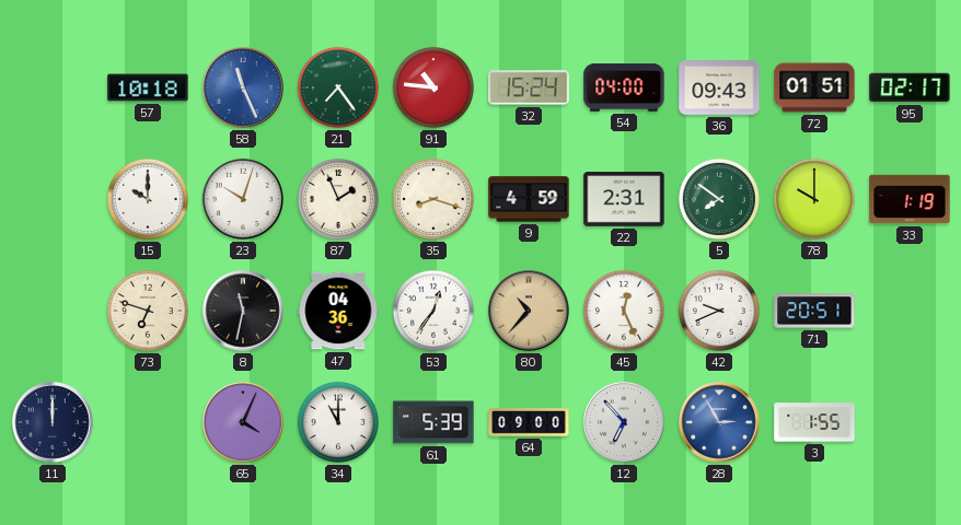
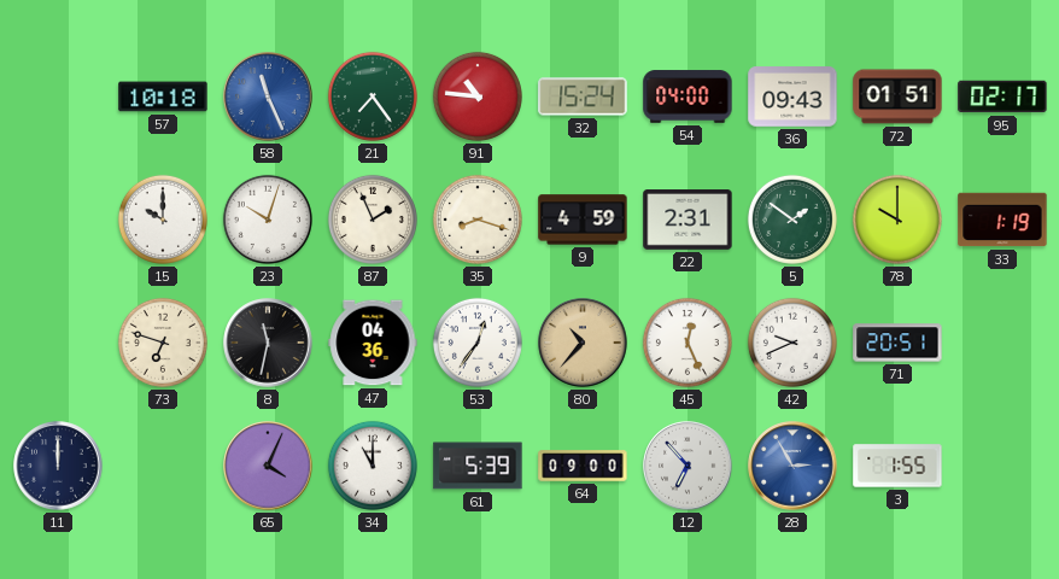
5: 7:51 -> 1:51 (792, 220)
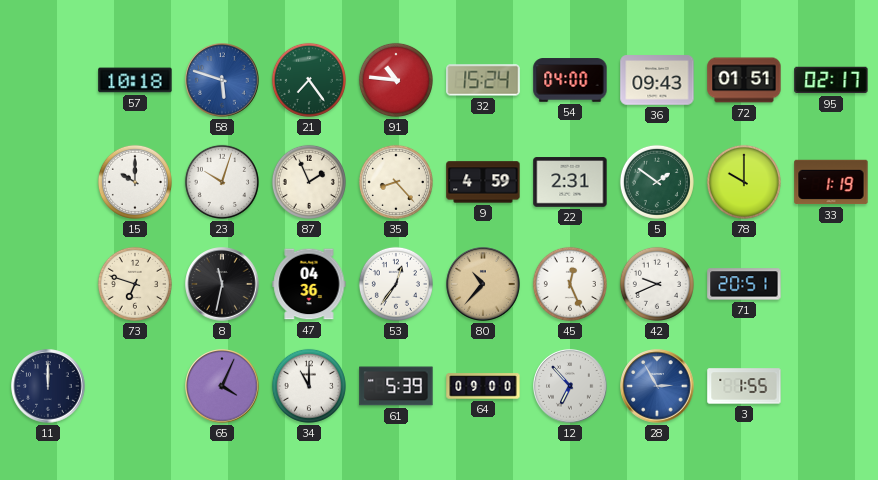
58: 11:26 -> 5:48 (222, 80)
35: 8:18 -> 8:23 (396, 182)
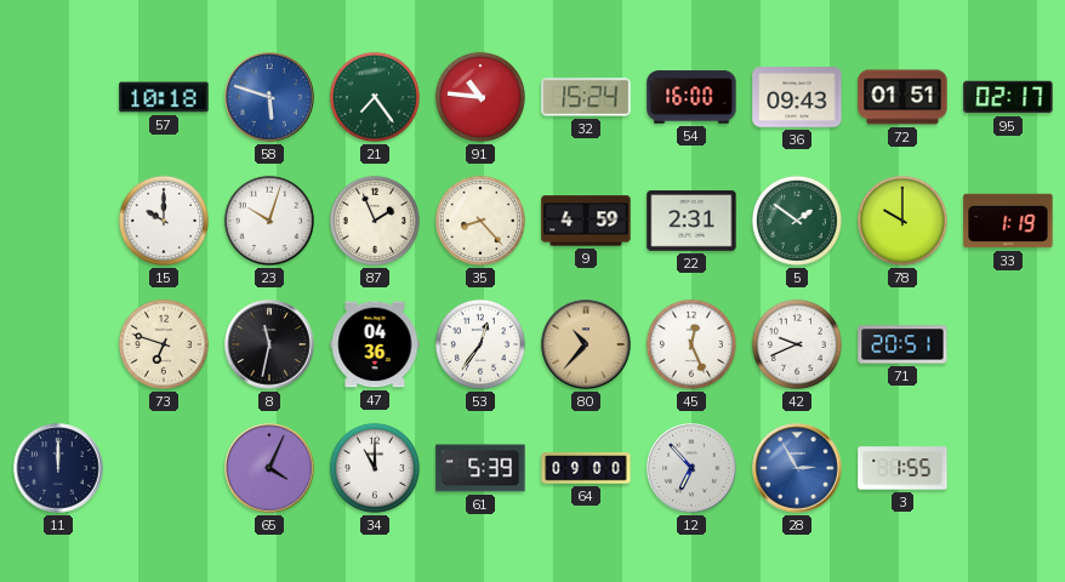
54: 04:00 -> 16:00 (691, 97)
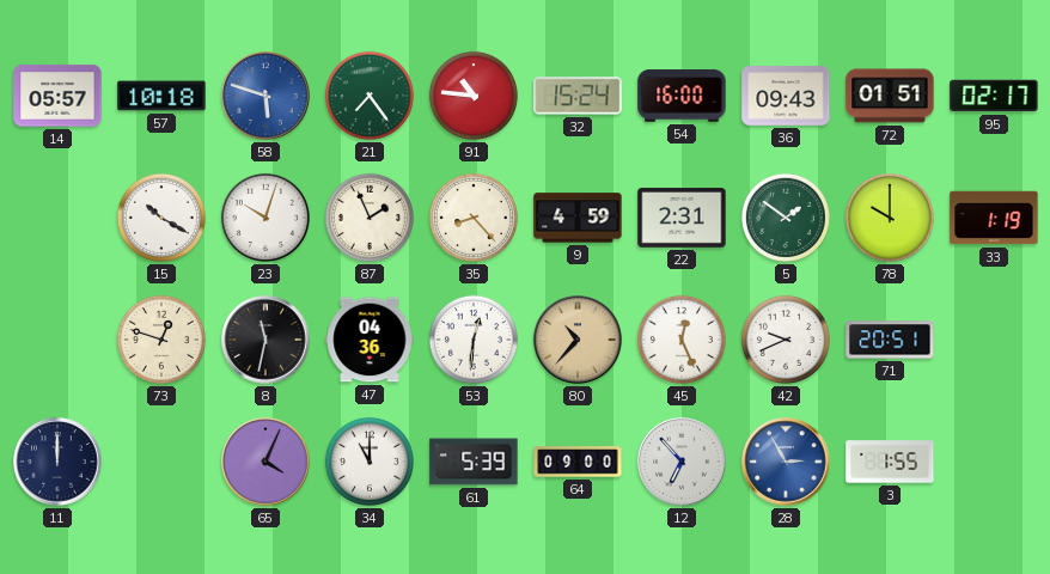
14: none -> 05:57 (57, 96)
15: 10:00 -> 10:20 (161, 218)
73: 6:48 -> 12:48 (161, 340)
53: 12:36 -> 12:31 (474, 340)
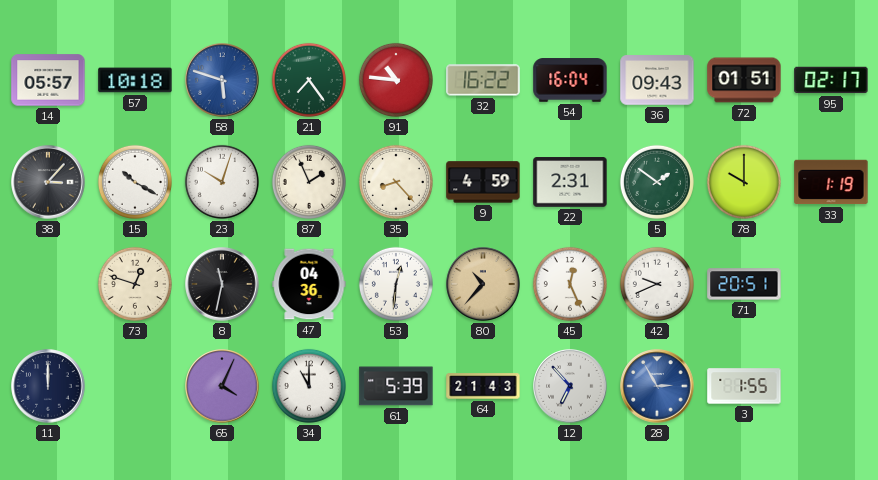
32: 15:24 -> 16:22 (483, 80)
54: 16:00 -> 16:04 (570, 80)
38: none -> 3:07 (48, 182)
64: 09:00 -> 21:43 (483, 386)
